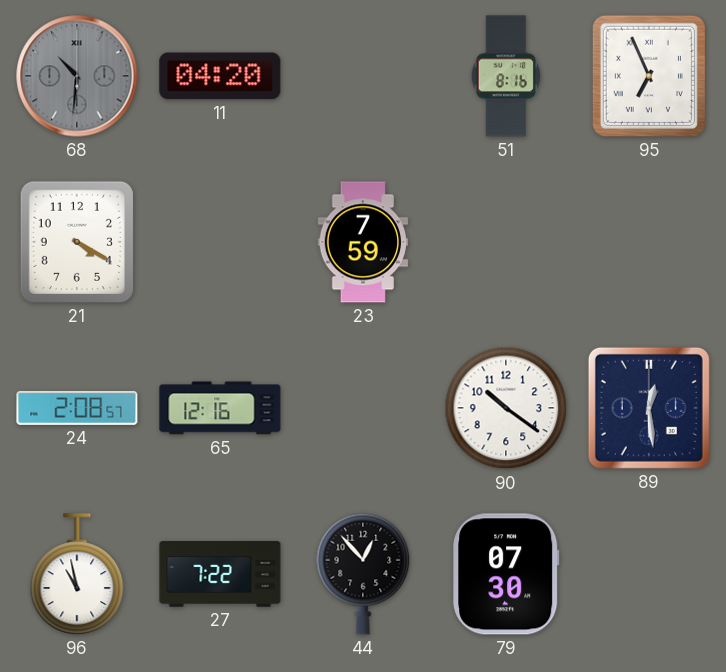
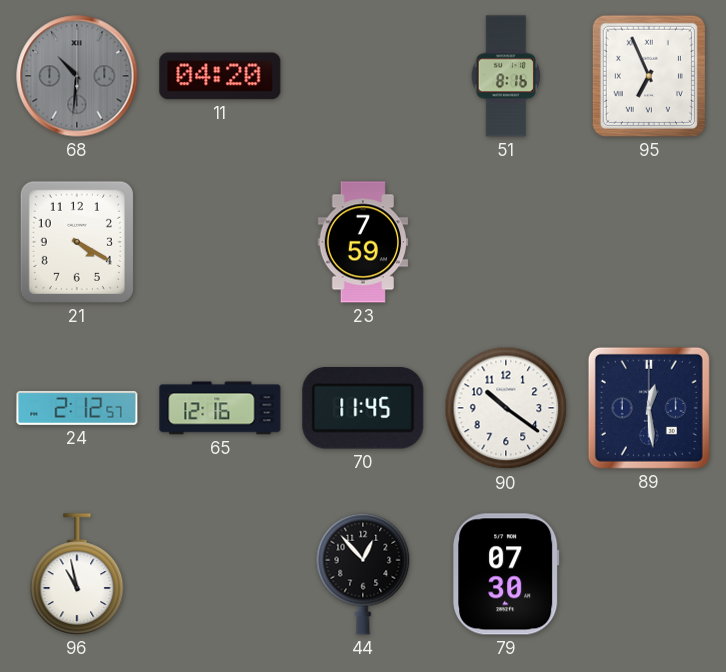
24: 2:08 -> 2:12 (77, 408)
70: none -> 11:45 (363, 409)
27: 7:22 -> none (220, 574)
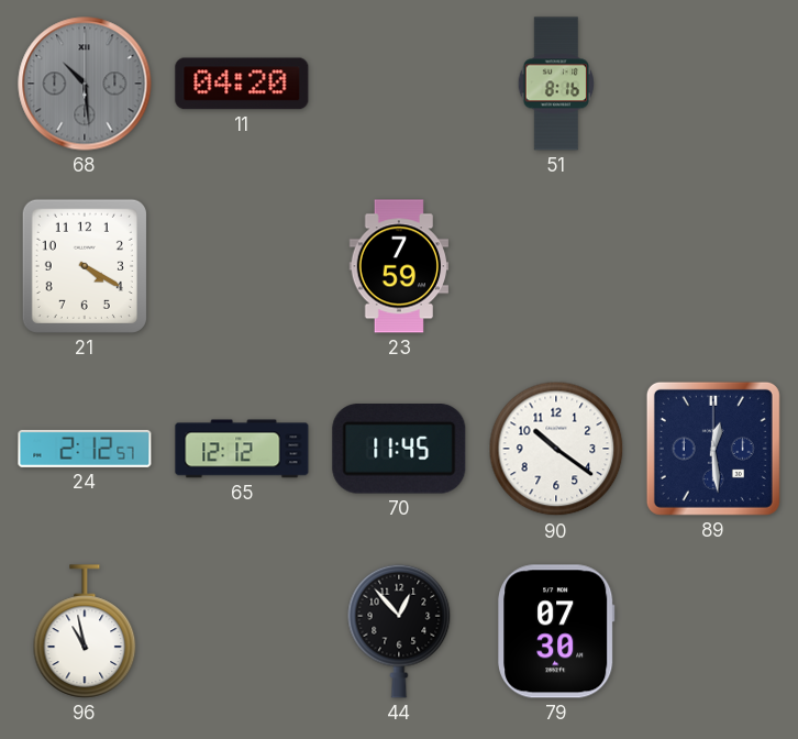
68: 10:31 -> 10:29 (85, 84)
95: 6:56 -> none (649, 76)
65: 12:16 -> 12:12 (242, 449)
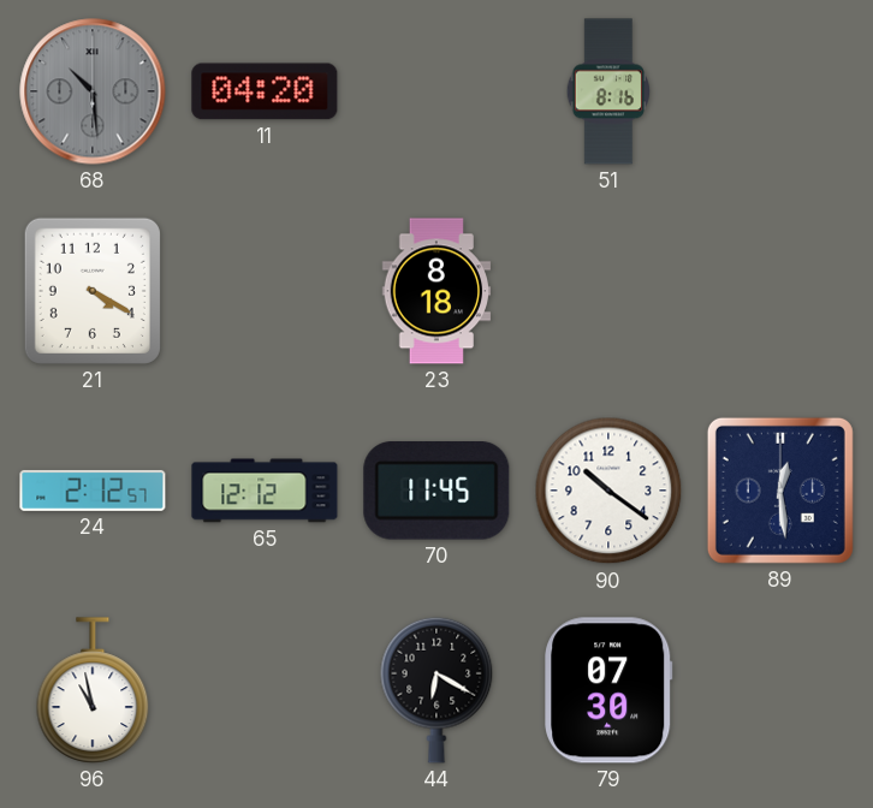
23: 7:59 -> 8:18 (437, 291)
44: 12:53 -> 6:20 (437, 690)
